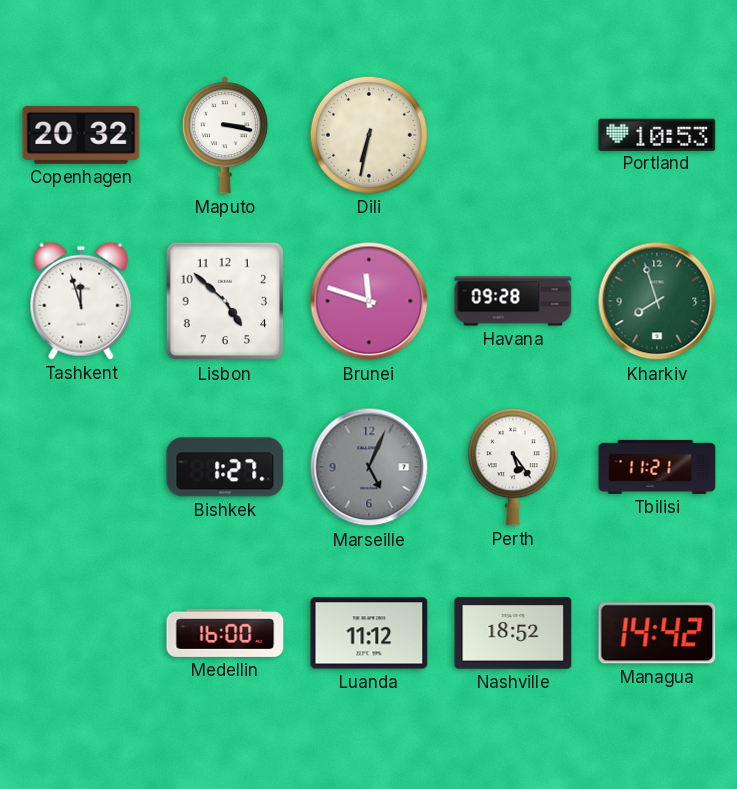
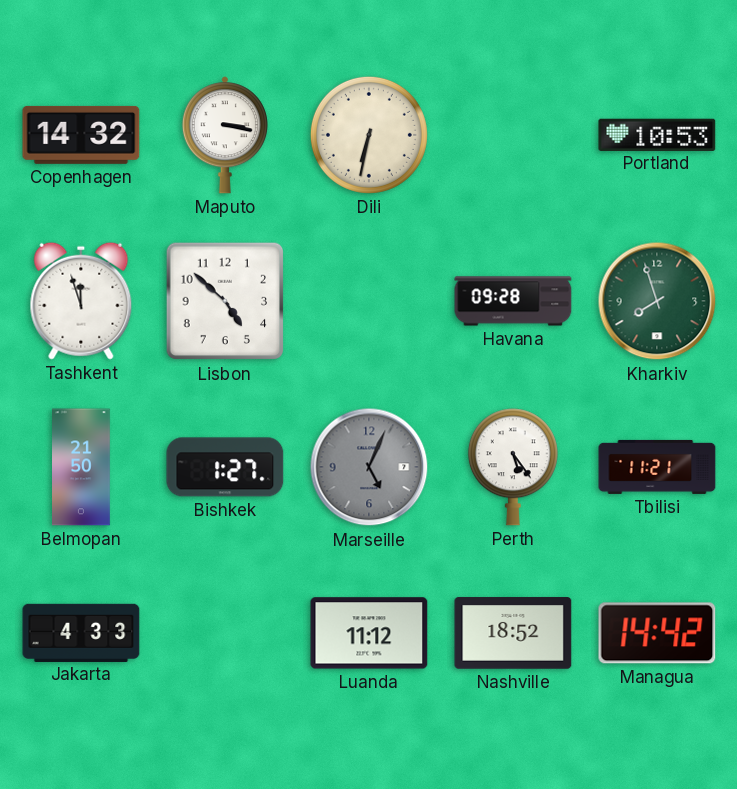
Copenhagen: 20:32 -> 14:32 (81, 135)
Brunei: 11:48 -> none (369, 301)
Belmopan: none -> 21:50 (82, 467)
Jakarta: none -> 4:33 (81, 632)
Medellin: 16:00 -> none (225, 633)
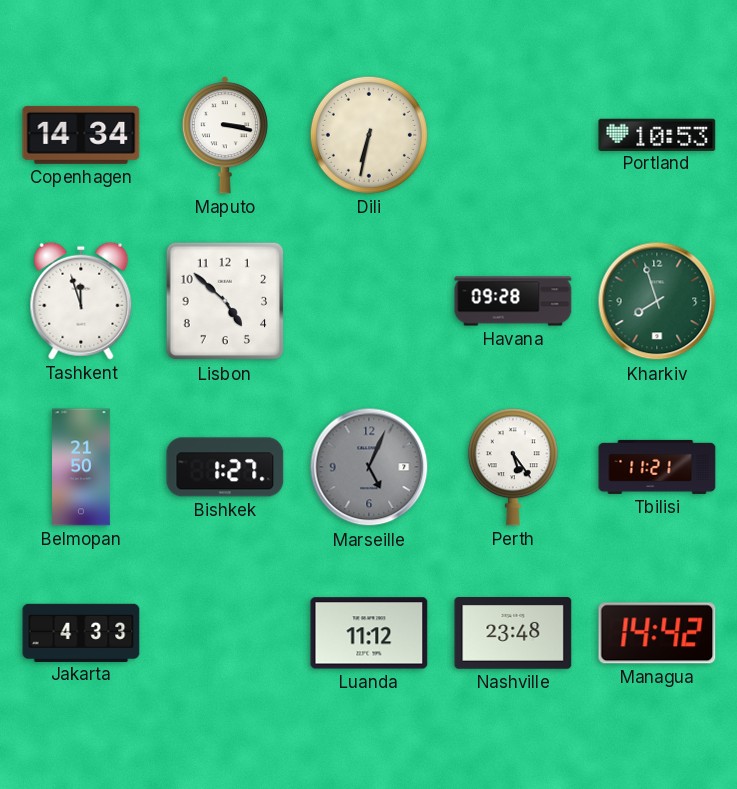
Copenhagen: 14:32 -> 14:34 (81, 135)
Nashville: 18:52 -> 23:48 (513, 633)
